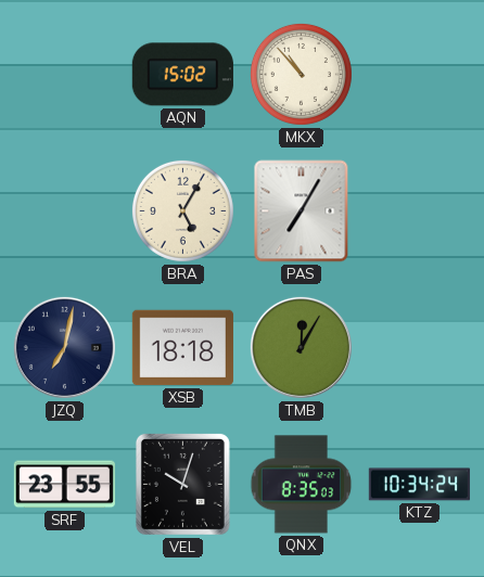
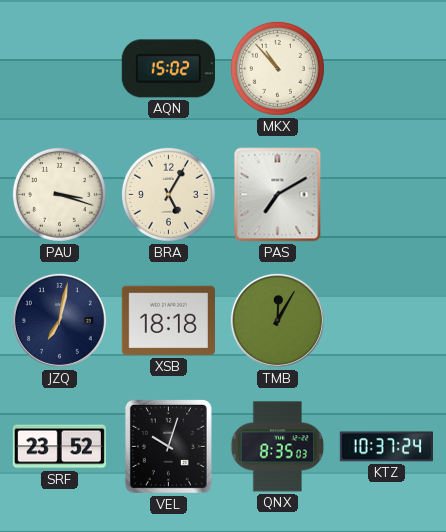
PAU: none -> 3:18 (59, 194)
PAS: 7:05 -> 7:10 (278, 195)
SRF: 23:55 -> 23:52 (59, 447)
KTZ: 10:34 -> 10:37 (386, 447)
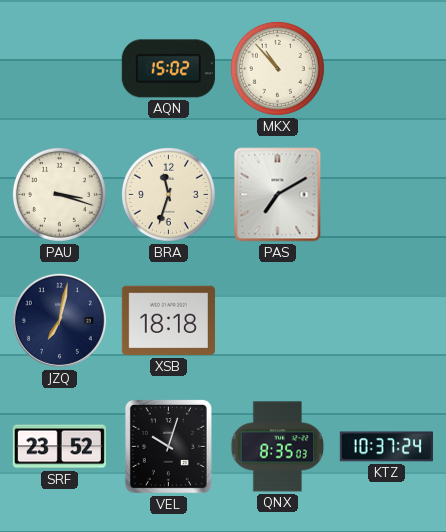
BRA: 5:05 -> 11:33 (168, 194)
TMB: 12:05 -> none (277, 320)
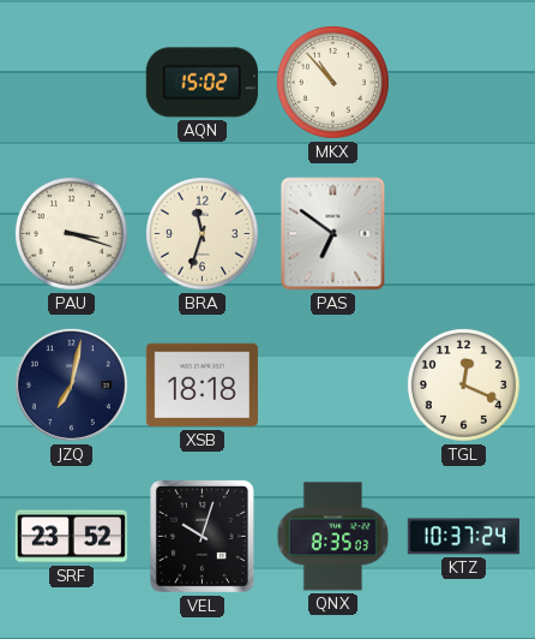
PAS: 7:10 -> 6:51 (333, 234)
TGL: none -> 12:19 (463, 384)
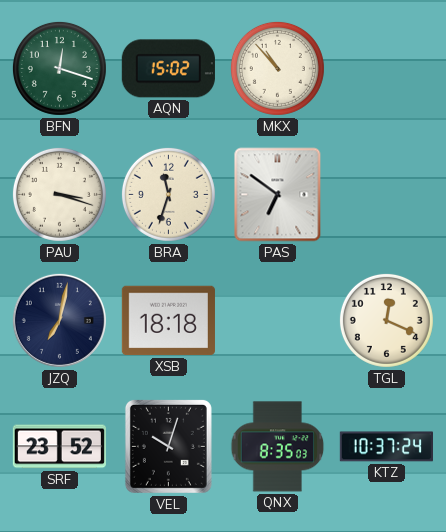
BFN: none -> 12:18 (59, 68)
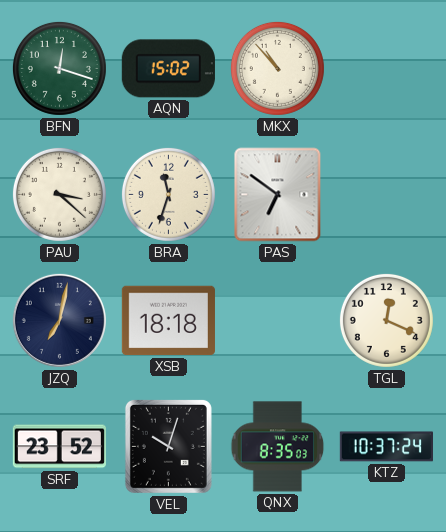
PAU: 3:18 -> 3:22 (59, 194)
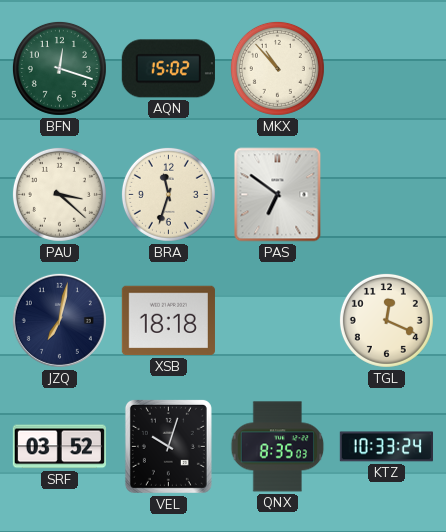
SRF: 23:52 -> 03:52 (59, 447)
KTZ: 10:37 -> 10:33 (386, 447)
